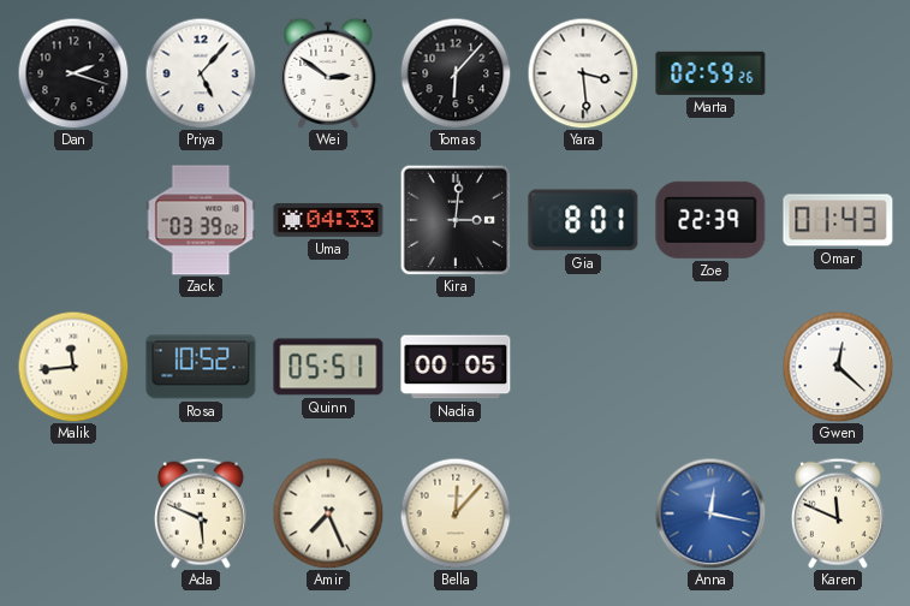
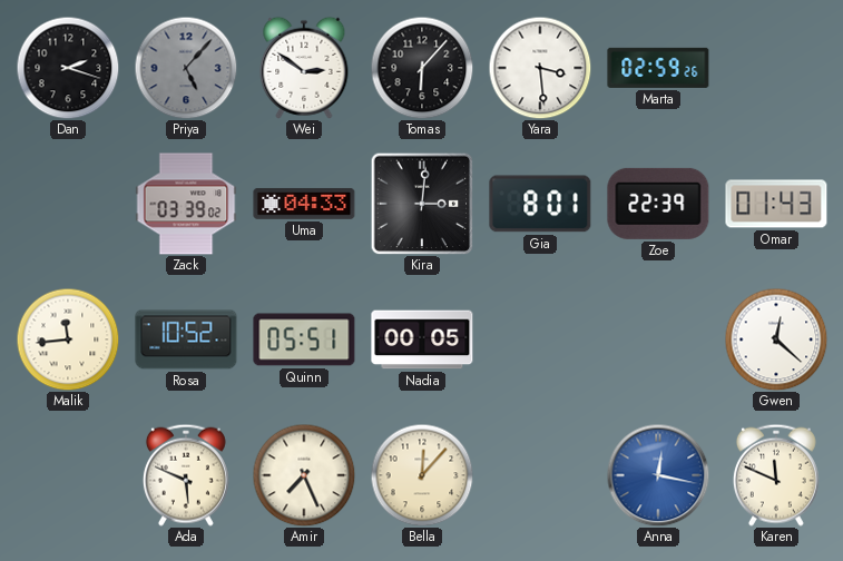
Priya dial: white -> grey (186, 68)
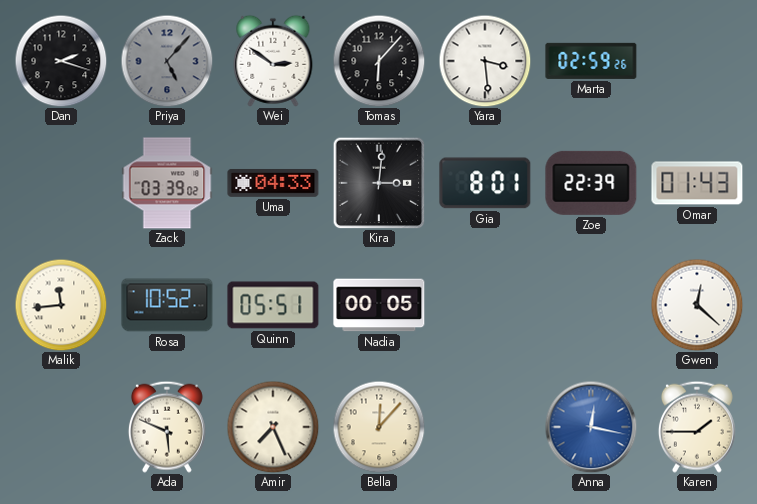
Karen: 11:49 -> 1:45 (697, 427)
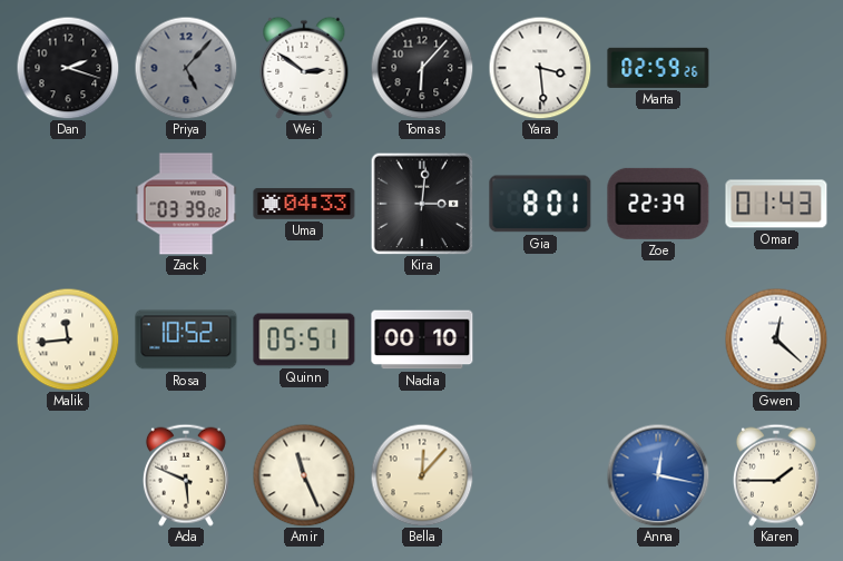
Nadia: 00:05 -> 00:10 (422, 339)
Amir: 7:26 -> 11:26 (304, 475)
